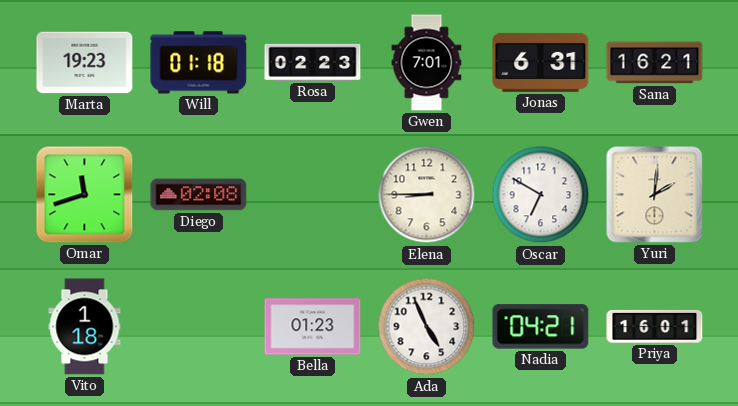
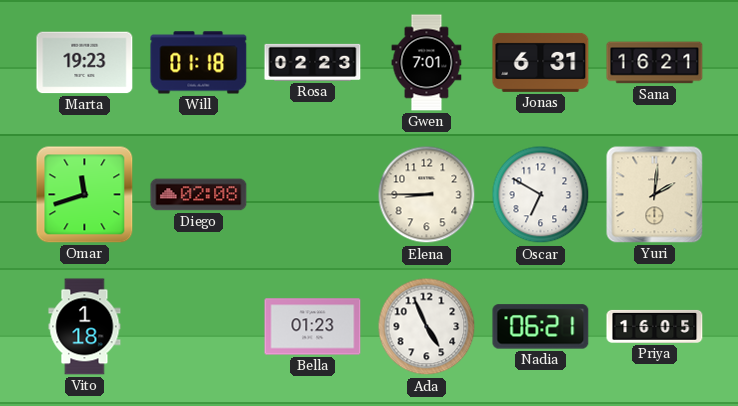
Nadia: 04:21 -> 06:21 (541, 327)
Priya: 16:01 -> 16:05 (655, 326)
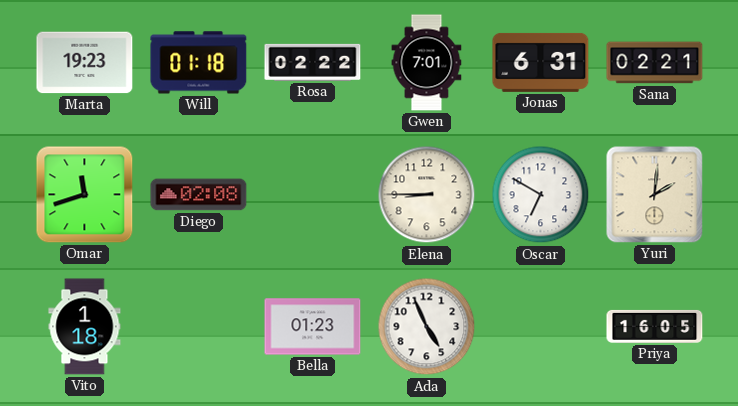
Rosa: 02:23 -> 02:22 (313, 62)
Sana: 16:21 -> 02:21 (655, 63)
Nadia: 06:21 -> none (541, 327)
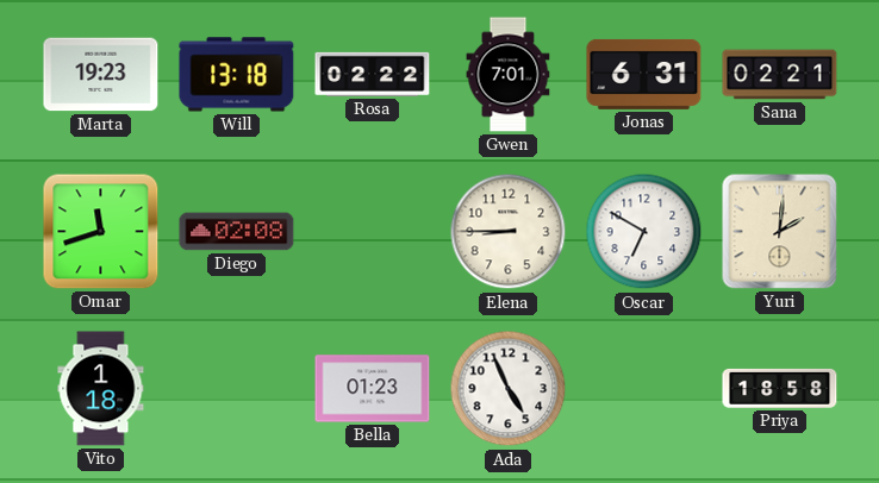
Will: 01:18 -> 13:18 (237, 75)
Priya: 16:05 -> 18:58 (780, 388)
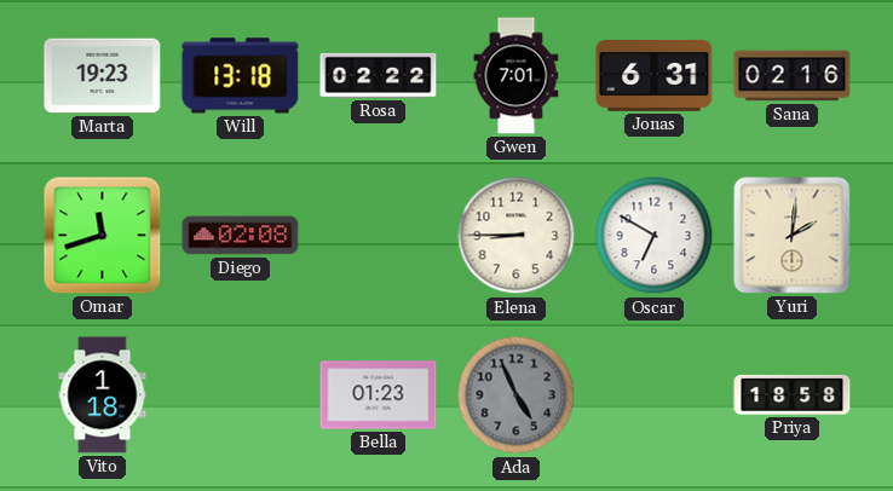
Sana: 02:21 -> 02:16 (793, 76)
Ada dial: white -> grey (517, 395)
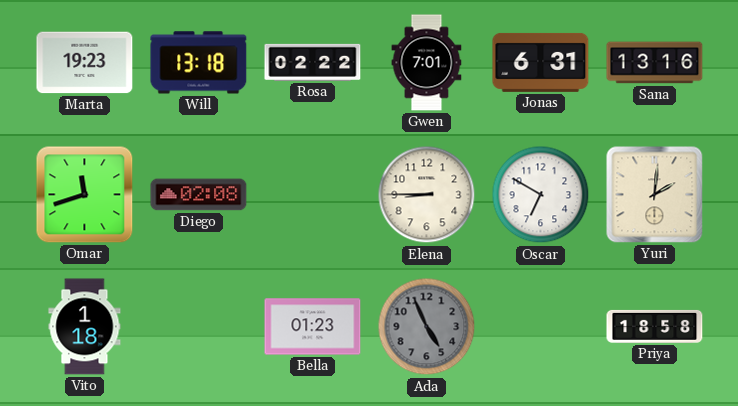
Sana: 02:16 -> 13:16 (655, 63)
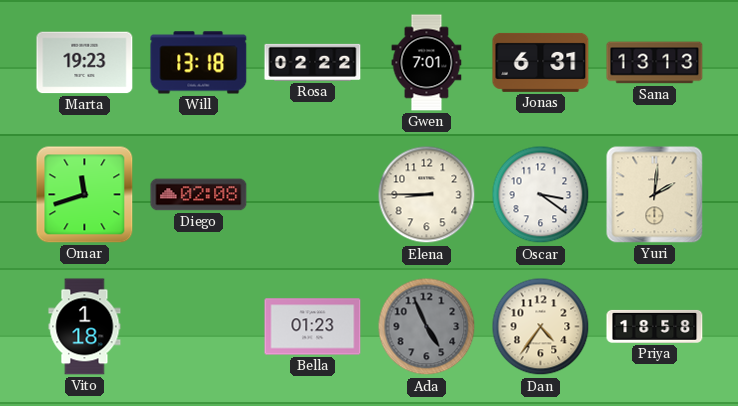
Sana: 13:16 -> 13:13 (655, 63)
Oscar: 6:50 -> 3:21 (541, 195)
Dan: none -> 4:36 (541, 327)
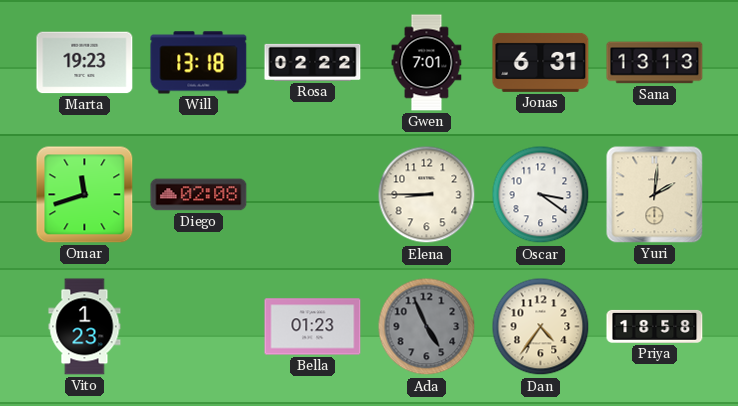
Vito: 1:18 -> 1:23 (85, 327)
